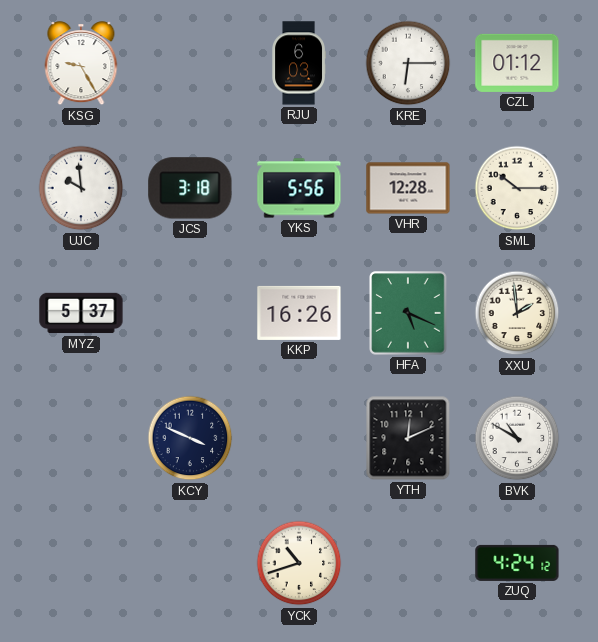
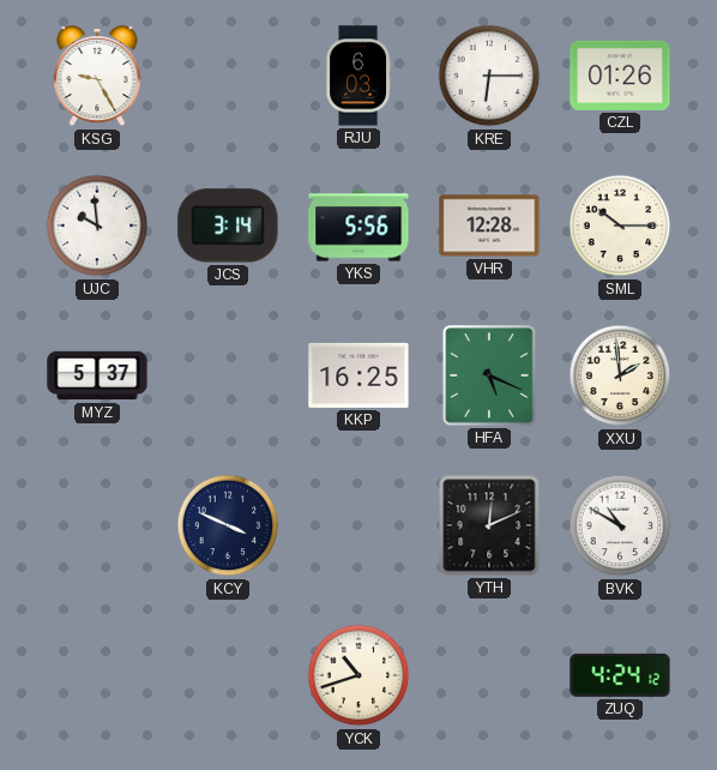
CZL: 01:12 -> 01:26 (620, 76)
JCS: 3:18 -> 3:14 (228, 225)
KKP: 16:26 -> 16:25 (358, 375)
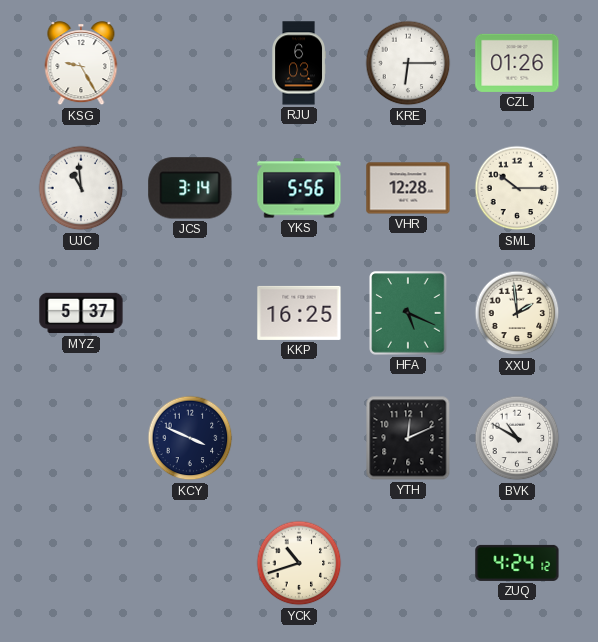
UJC: 9:59 -> 10:59 (81, 188)
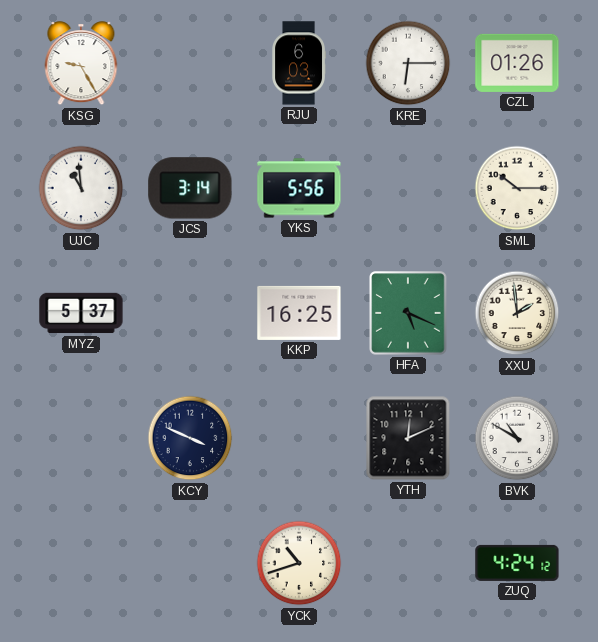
VHR: 12:28 -> none (408, 188)
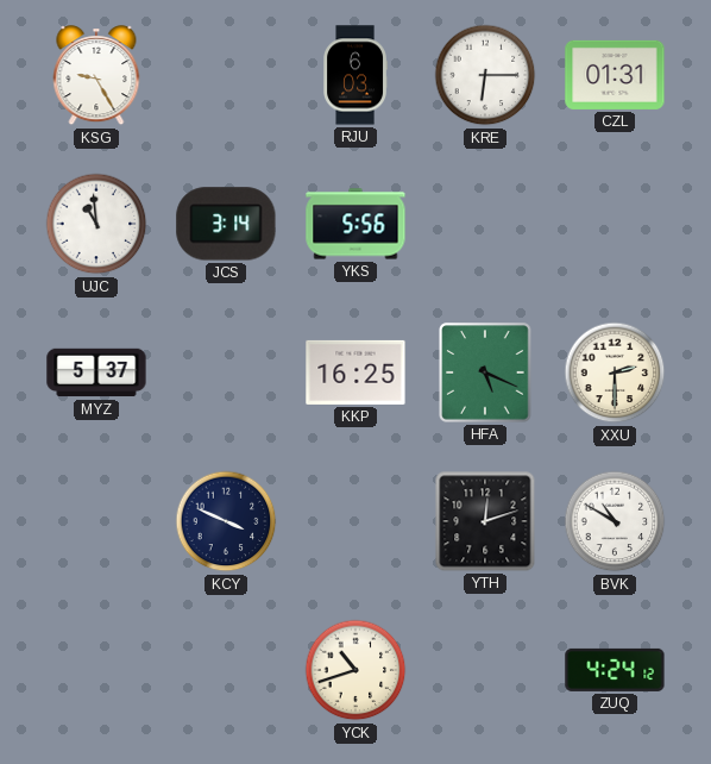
CZL: 01:26 -> 01:31 (615, 75)
SML: 10:15 -> none (517, 188)
XXU: 1:59 -> 2:30 (615, 372)
YTH: 12:11 -> 12:12 (485, 521)
